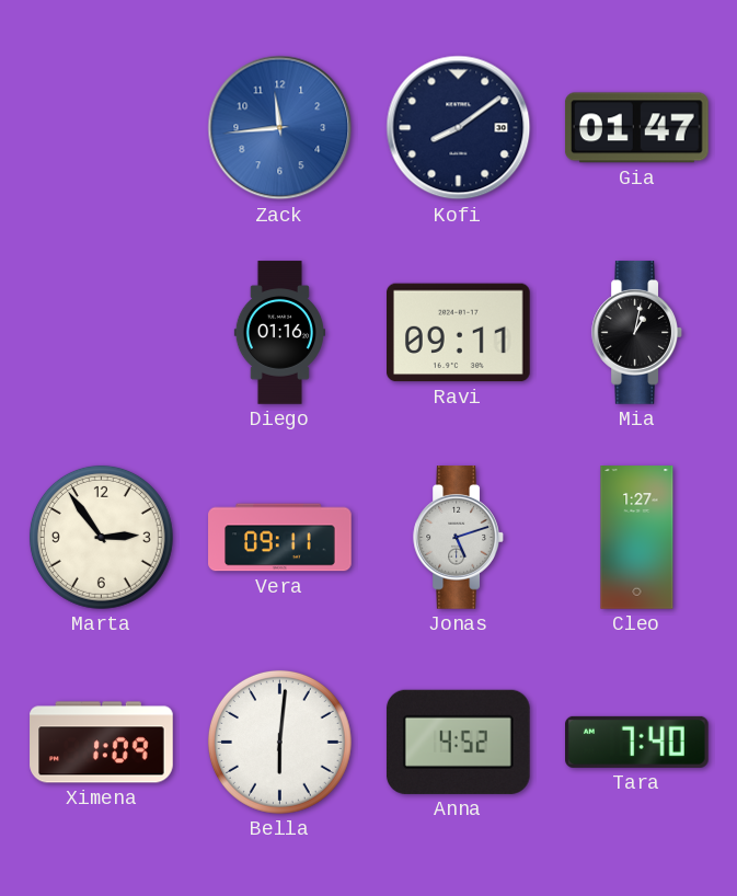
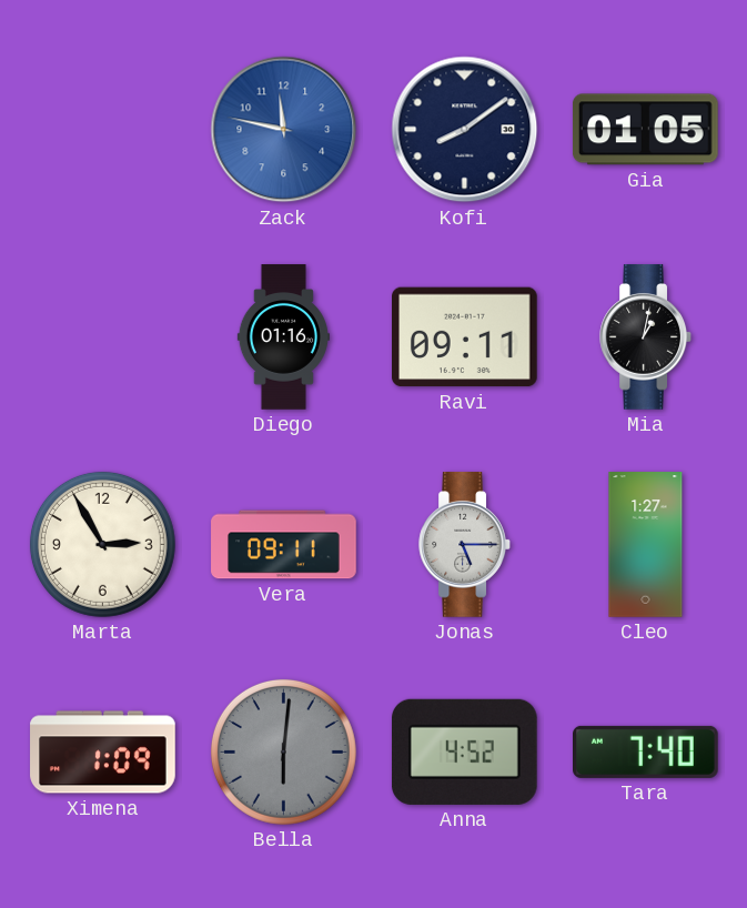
Zack: 11:44 -> 11:47 (284, 130)
Gia: 01:47 -> 01:05 (645, 130)
Marta: 2:54 -> 2:55 (102, 544)
Jonas: 5:12 -> 5:15 (464, 545)
Bella dial: white -> grey (283, 751)
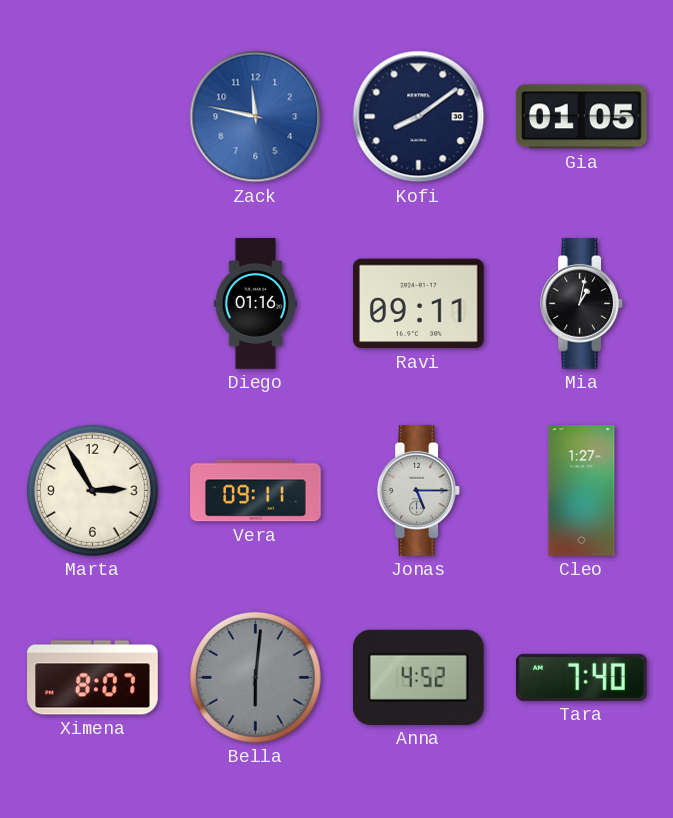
Ximena: 1:09 -> 8:07 (93, 678)
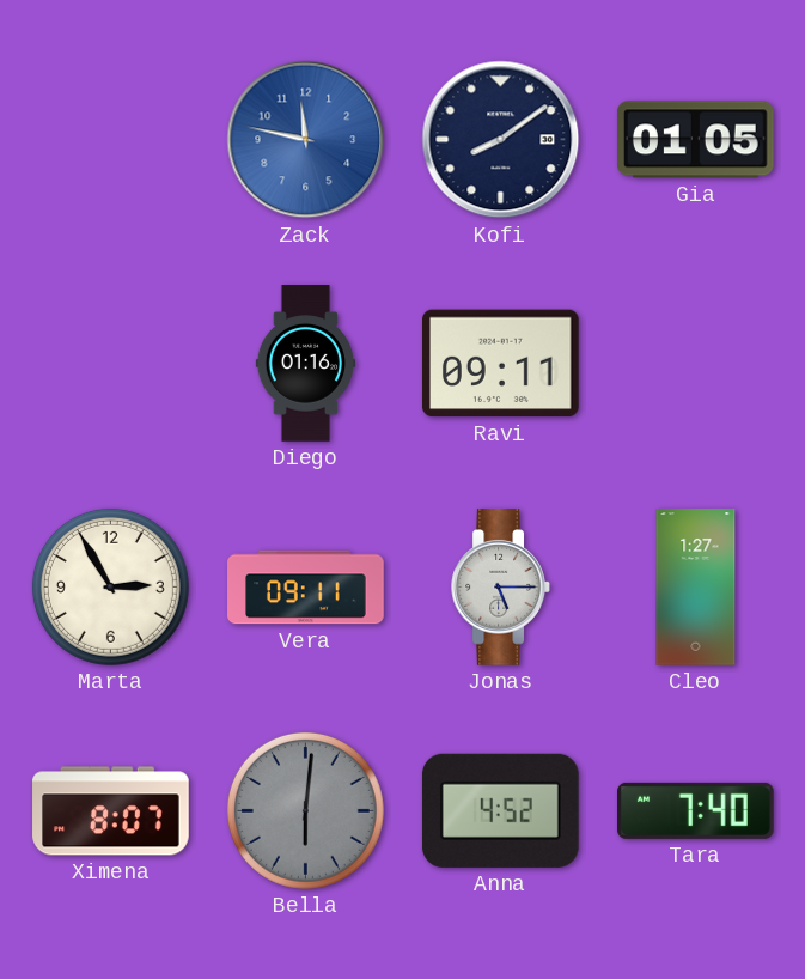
Mia: 1:02 -> none (581, 304)
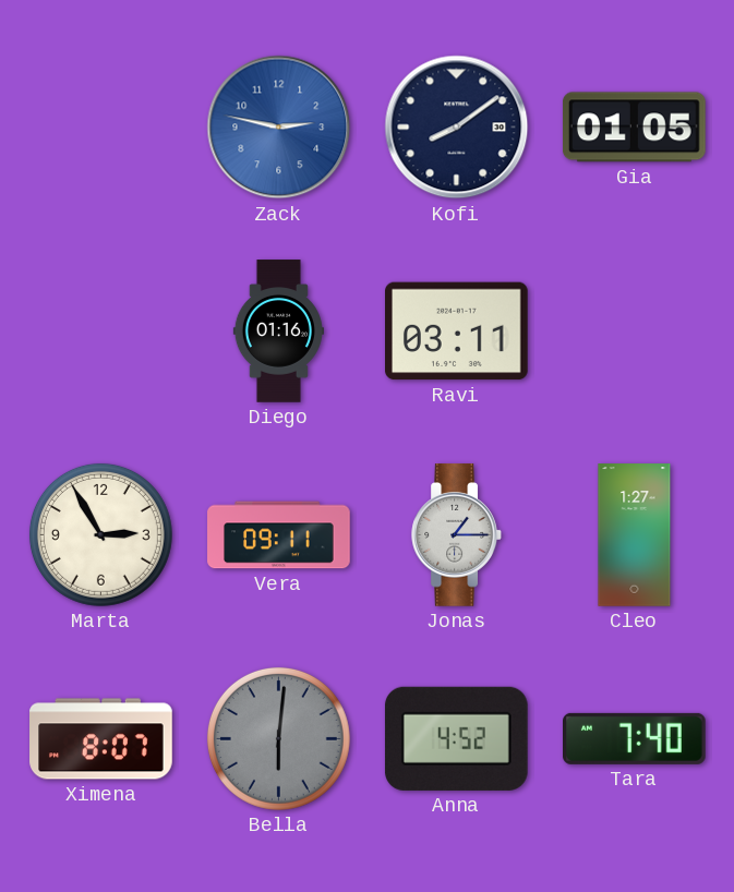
Zack: 11:47 -> 2:47 (279, 128)
Ravi: 09:11 -> 03:11 (457, 332)
Jonas: 5:15 -> 1:15 (456, 535)
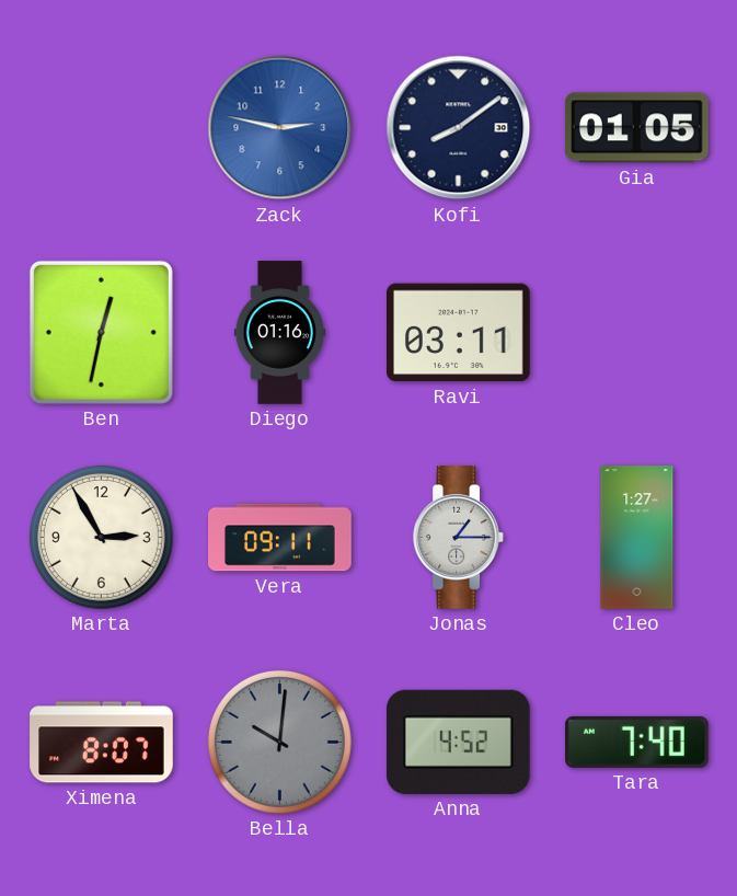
Ben: none -> 12:32 (101, 332)
Bella: 6:01 -> 10:01 (279, 742)
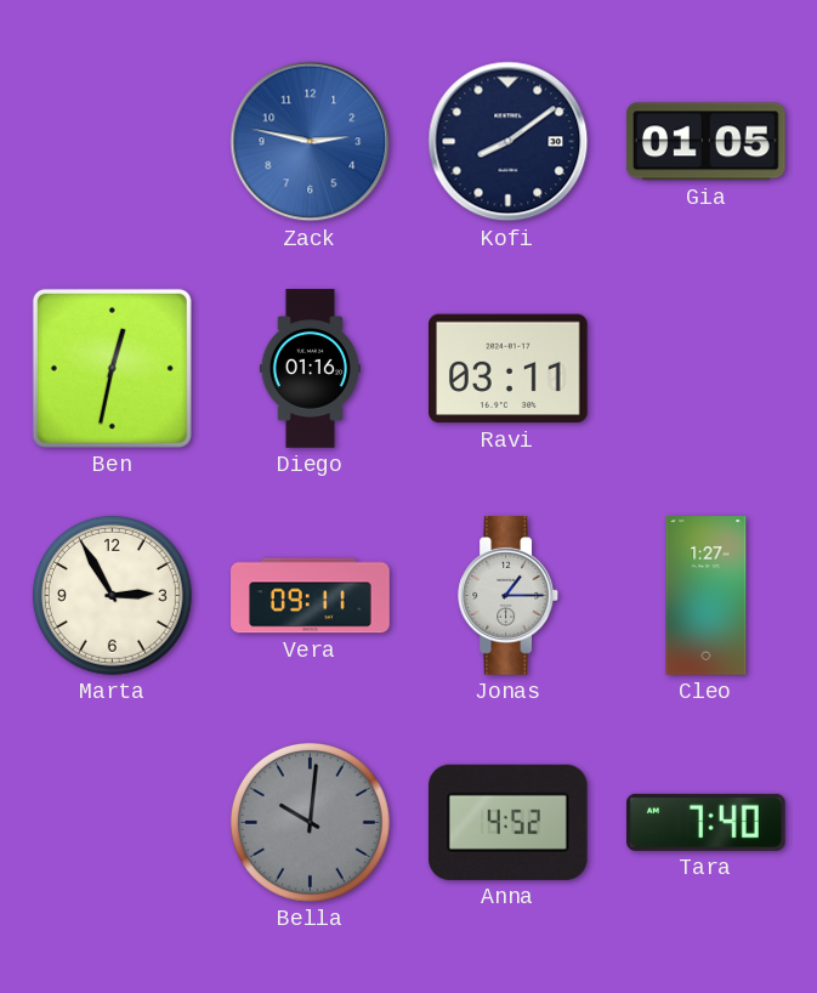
Ximena: 8:07 -> none (102, 743)
